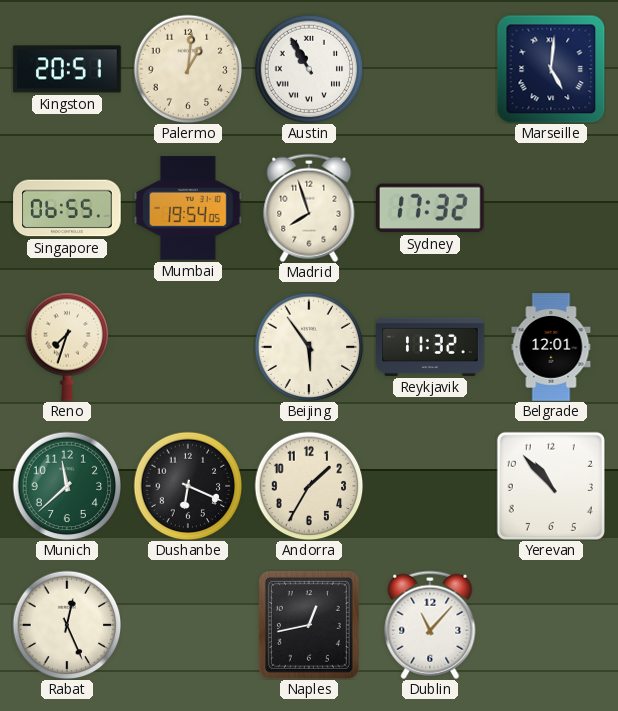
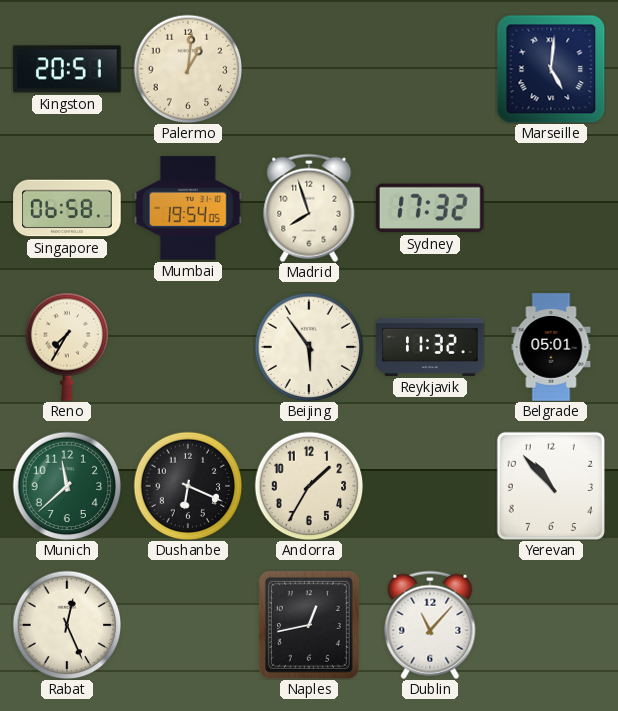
Austin: 10:55 -> none (309, 69)
Singapore: 06:55 -> 06:58 (67, 208)
Reno: 7:33 -> 7:35 (67, 347)
Belgrade: 12:01 -> 05:01 (551, 347)
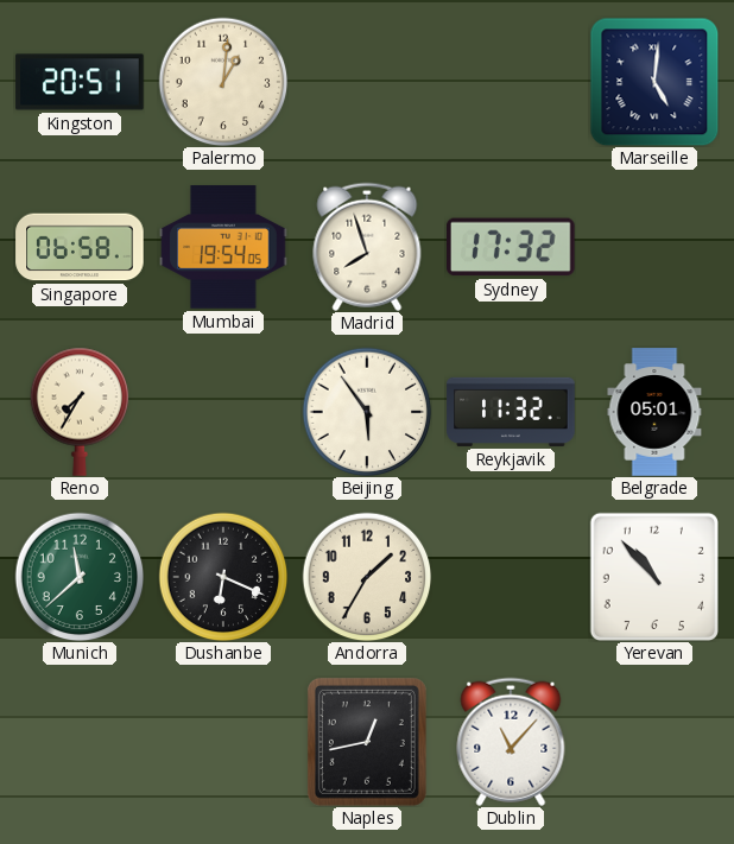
Rabat: 12:26 -> none (67, 625)
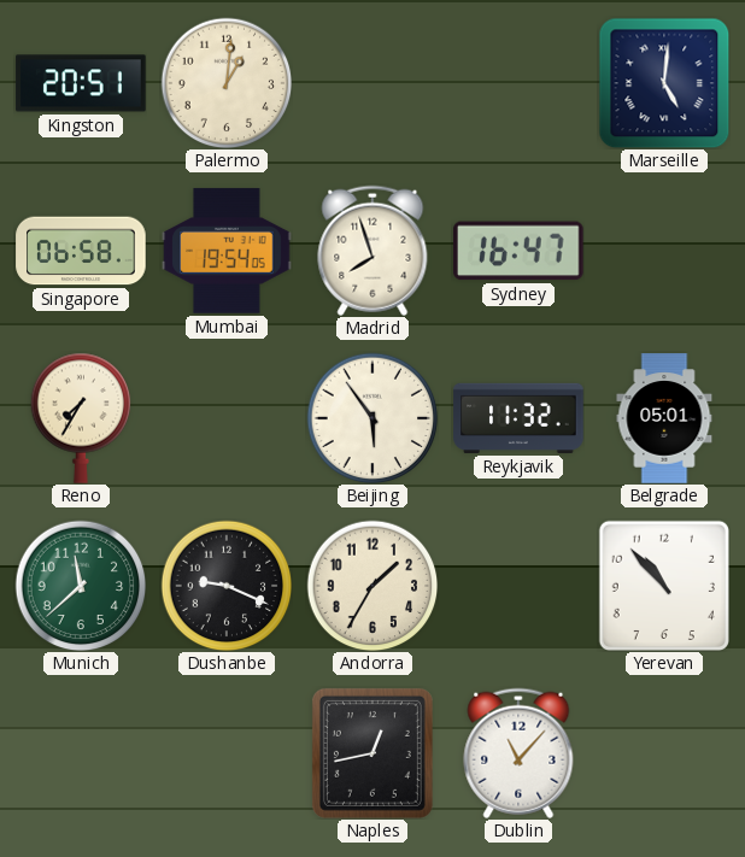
Sydney: 17:32 -> 16:47 (520, 251)
Dushanbe: 6:19 -> 9:19 (227, 586)
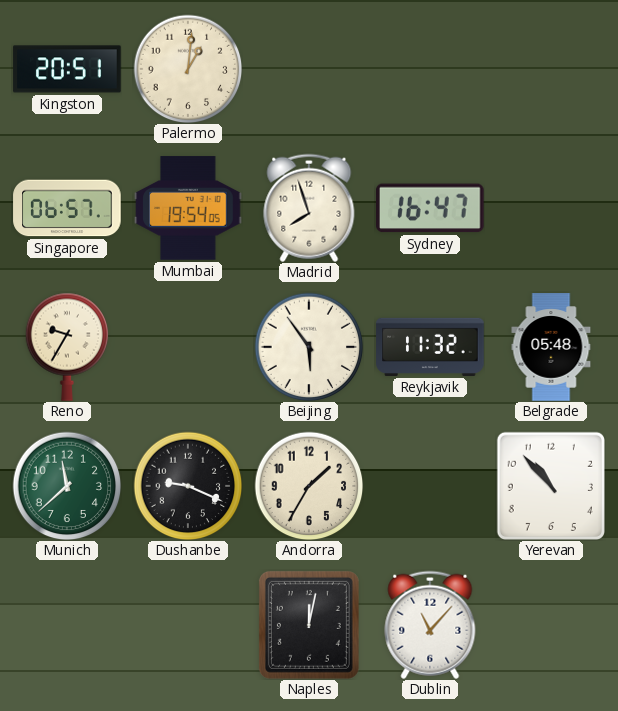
Marseille: 5:01 -> none (664, 83)
Singapore: 06:58 -> 06:57 (67, 208)
Reno: 7:35 -> 9:35 (67, 347)
Belgrade: 05:01 -> 05:48 (551, 347)
Naples: 12:43 -> 12:02 (309, 625)
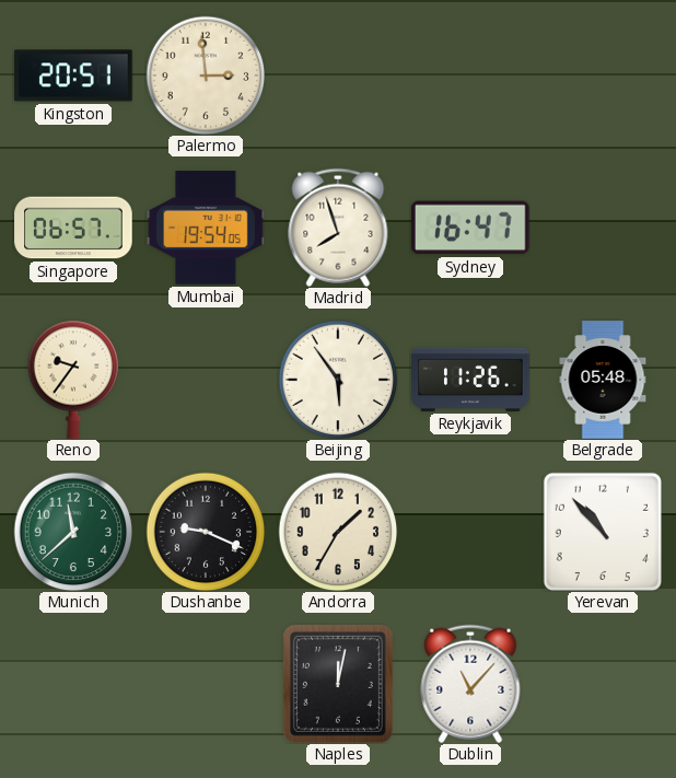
Palermo: 1:01 -> 2:59 (206, 76)
Reno: 9:35 -> 9:36 (73, 380)
Reykjavik: 11:32 -> 11:26 (470, 380)
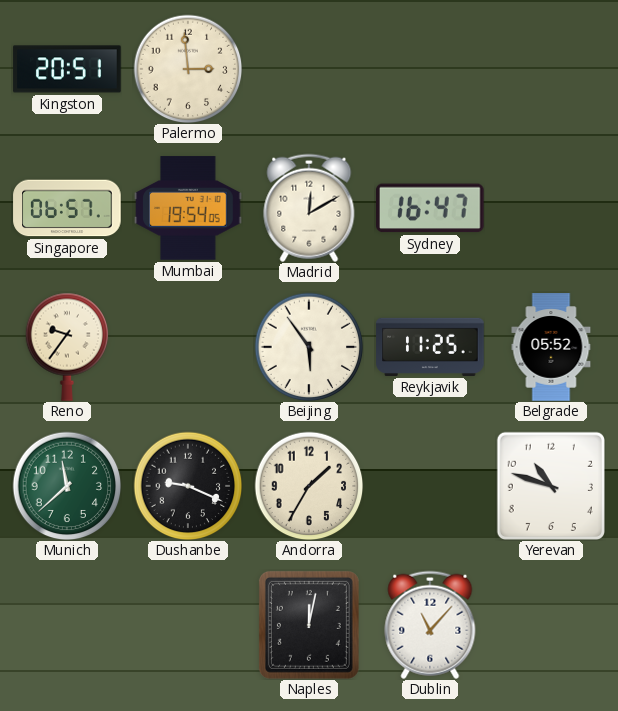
Madrid: 7:57 -> 12:10 (309, 208)
Reykjavik: 11:26 -> 11:25 (430, 347)
Belgrade: 05:48 -> 05:52 (551, 347)
Yerevan: 10:53 -> 10:48 (551, 486)
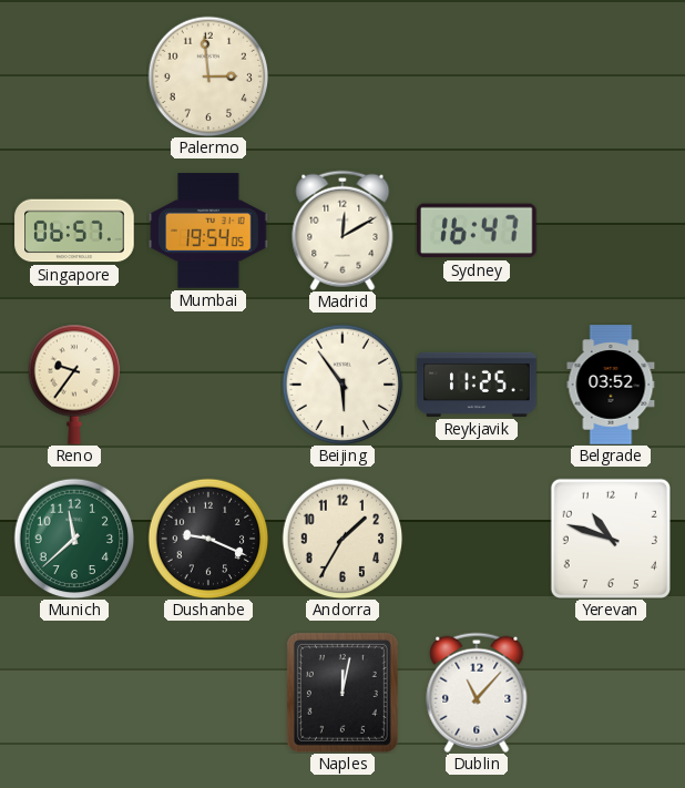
Kingston: 20:51 -> none (67, 69)
Belgrade: 05:52 -> 03:52 (611, 385)
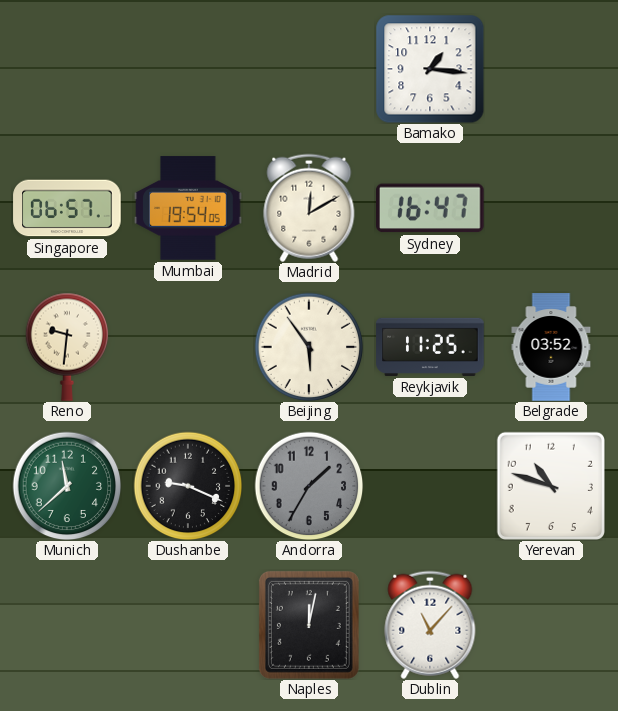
Palermo: 2:59 -> none (208, 76)
Bamako: none -> 1:16 (430, 69)
Reno: 9:36 -> 9:31 (67, 347)
Andorra dial: cream -> grey (309, 486)
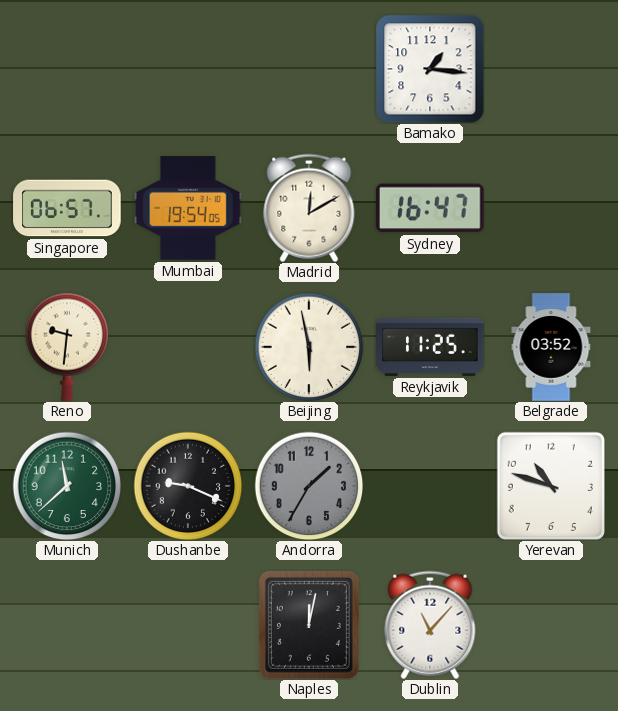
Beijing: 5:54 -> 5:58 (309, 347)
